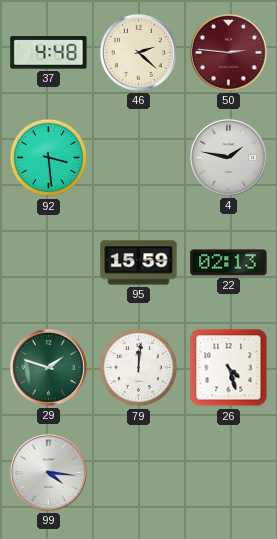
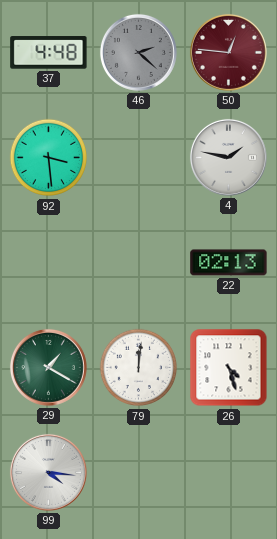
46 dial: cream -> grey (138, 52)
50: 2:46 -> 12:46 (228, 52)
95: 15:59 -> none (139, 263)
29: 1:48 -> 1:20 (48, 367)
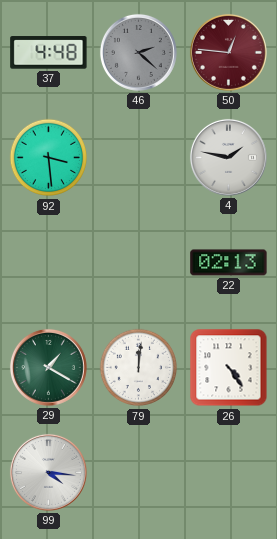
26: 4:27 -> 4:24 (229, 368)
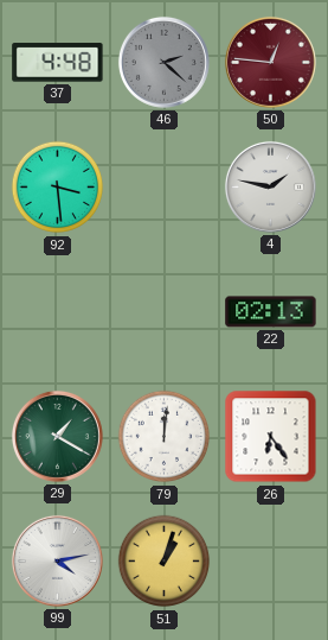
26: 4:24 -> 6:24 (271, 437)
99: 4:16 -> 4:13 (57, 560)
51: none -> 1:03 (165, 562)
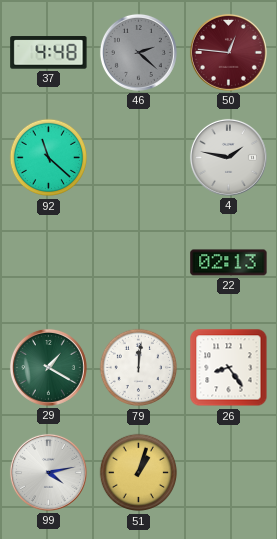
92: 3:29 -> 11:22 (49, 158)
26: 6:24 -> 8:24 (229, 368)
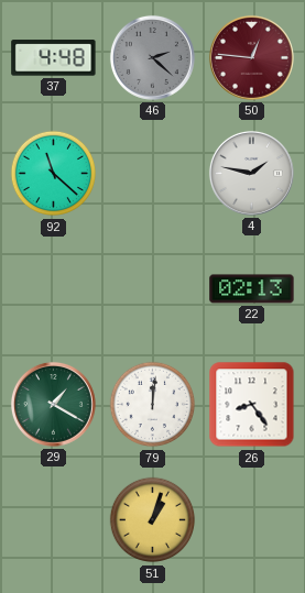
99: 4:13 -> none (48, 472)
